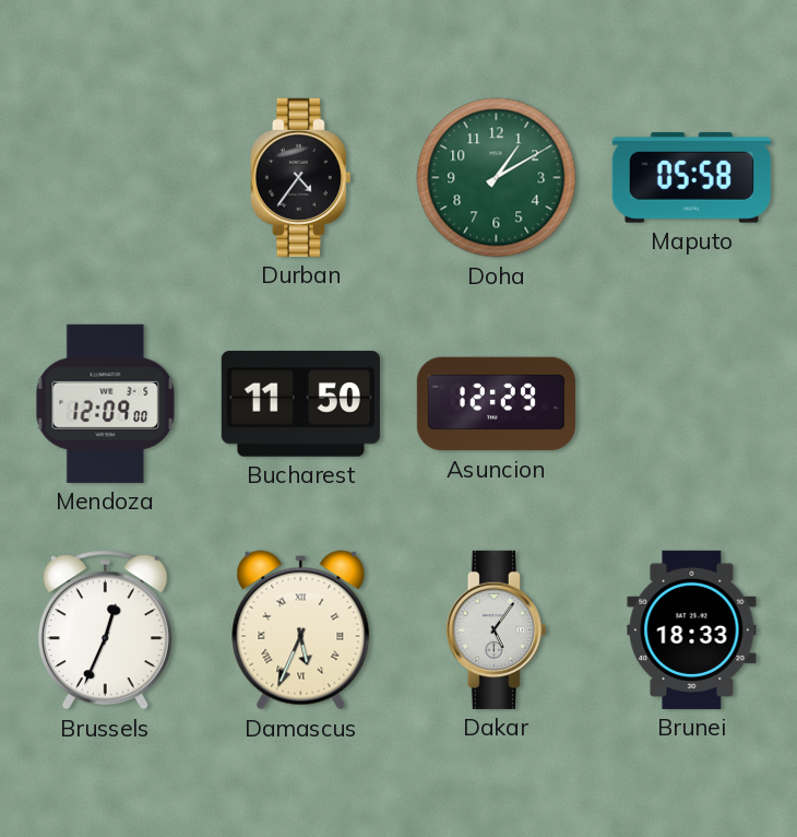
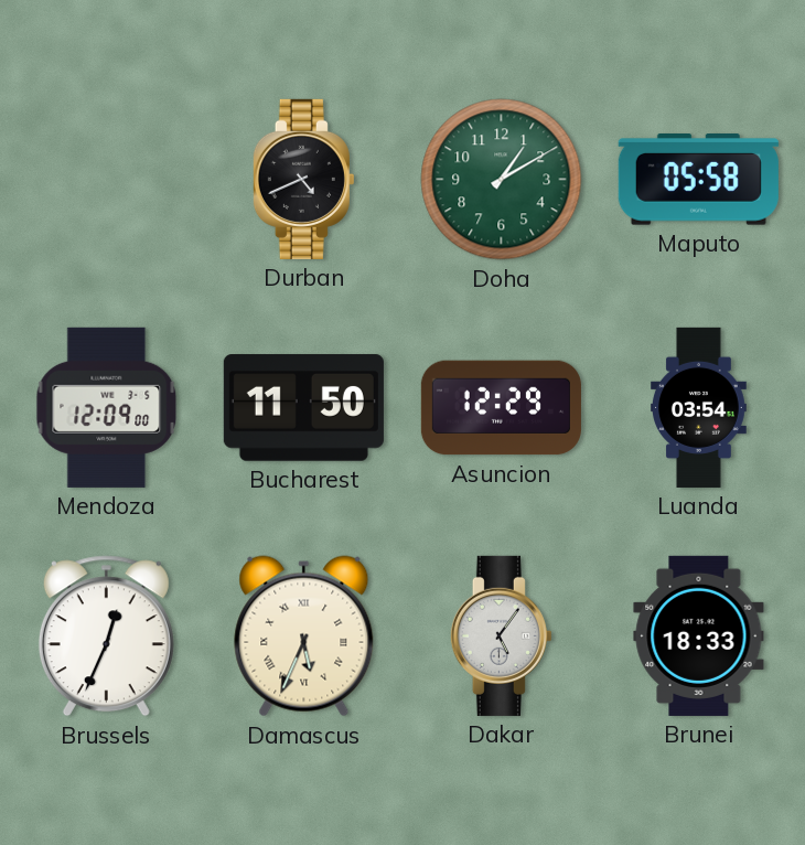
Durban: 4:36 -> 4:41 (303, 179)
Luanda: none -> 03:54 (699, 407)
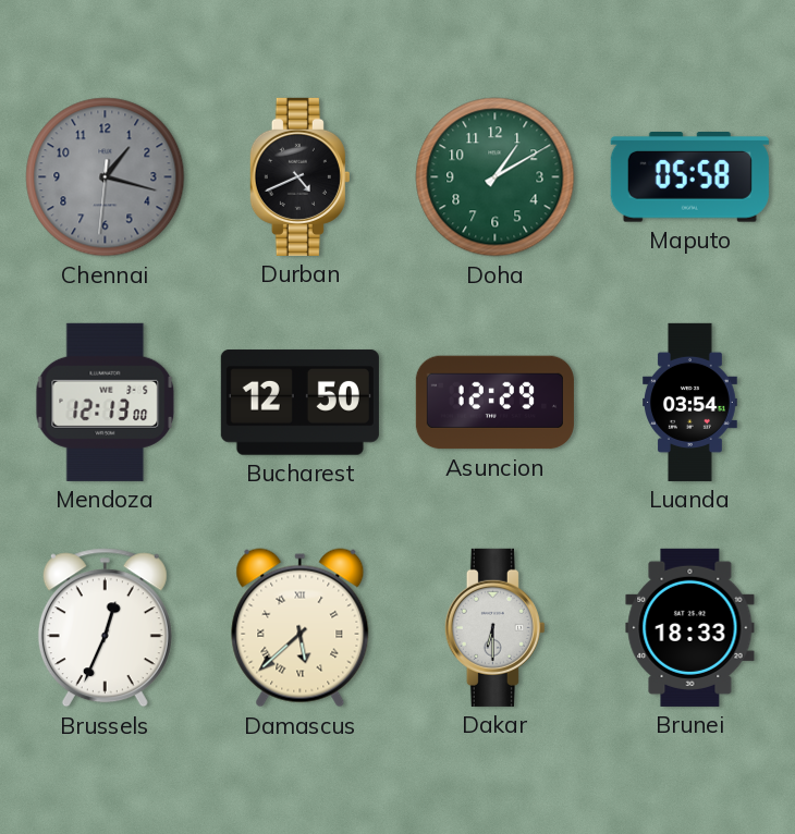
Chennai: none -> 1:17 (106, 177)
Mendoza: 12:09 -> 12:13 (106, 402)
Bucharest: 11:50 -> 12:50 (299, 403)
Damascus: 5:34 -> 5:38 (301, 628)
Dakar: 5:06 -> 6:30 (494, 627)
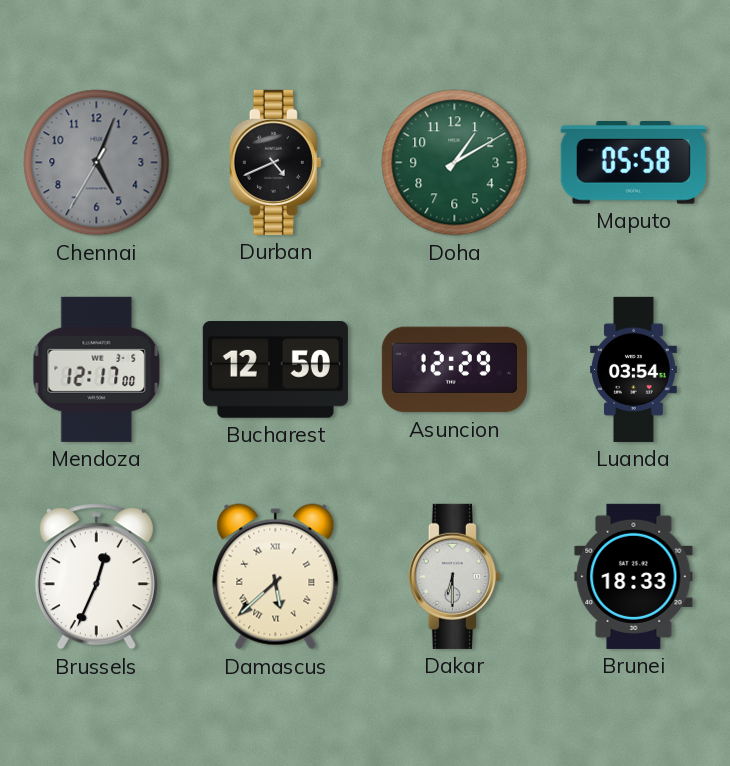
Chennai: 1:17 -> 5:03 (97, 163)
Mendoza: 12:13 -> 12:17 (97, 369)
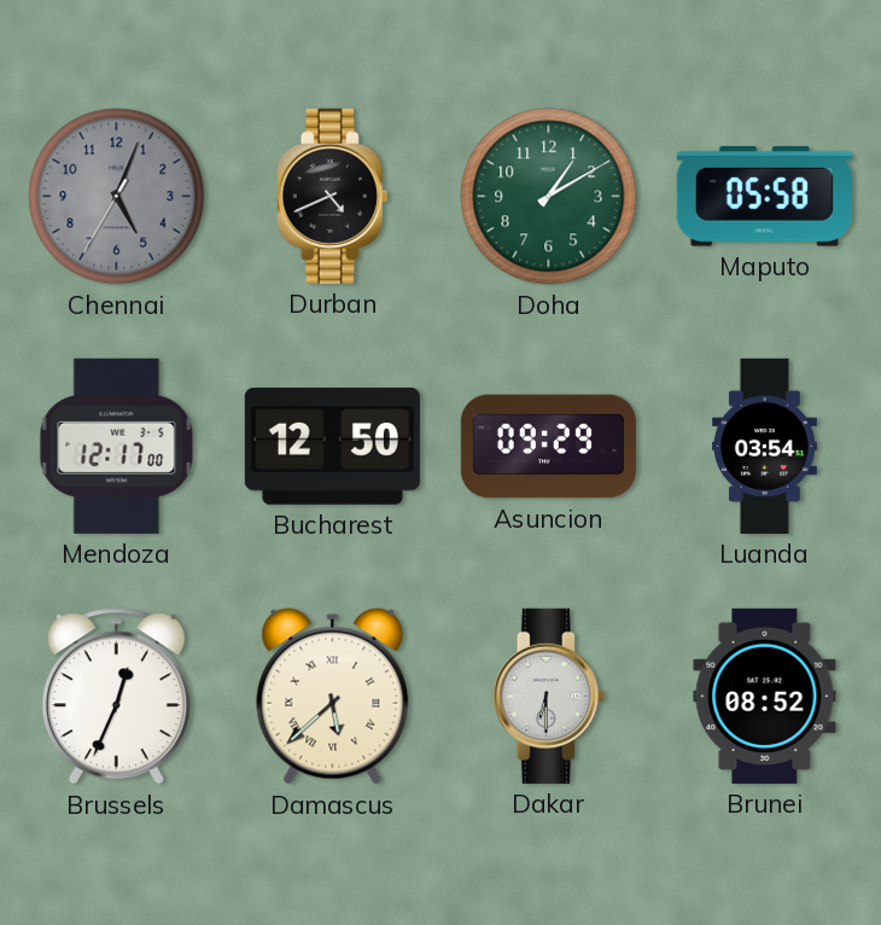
Asuncion: 12:29 -> 09:29 (548, 447)
Brunei: 18:33 -> 08:52 (765, 696)
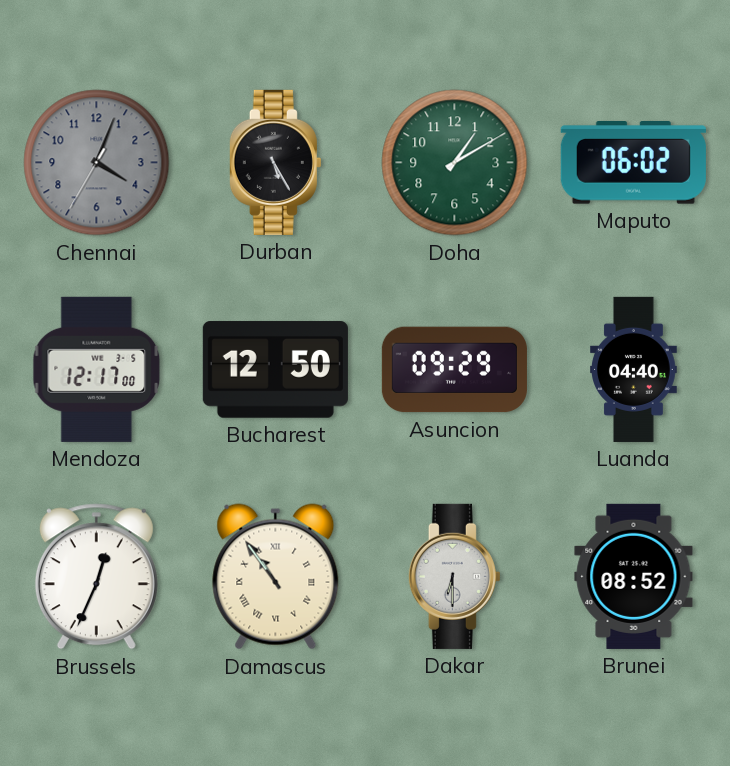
Chennai: 5:03 -> 4:03 (97, 163)
Durban: 4:41 -> 5:25 (275, 162)
Maputo: 05:58 -> 06:02 (633, 163)
Luanda: 03:54 -> 04:40 (634, 369)
Damascus: 5:38 -> 10:54 (276, 577)
